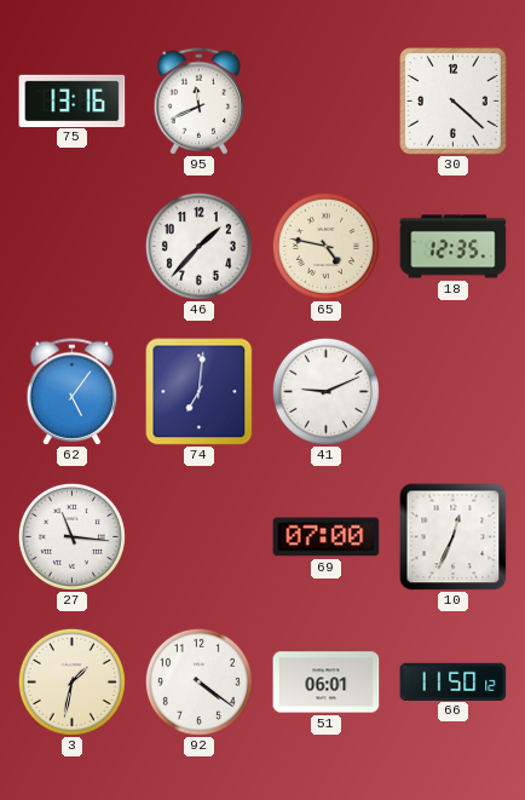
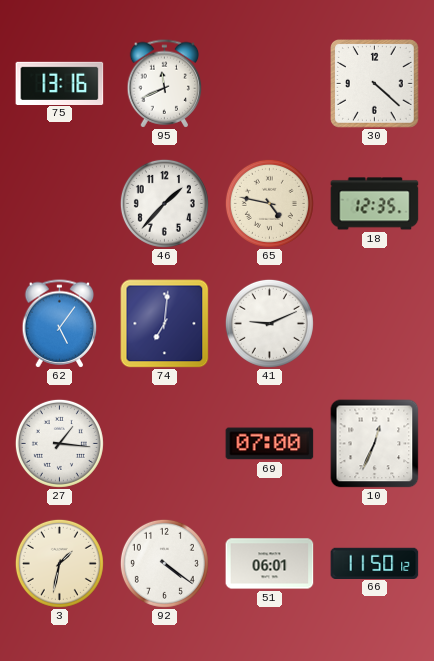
27: 11:16 -> 1:16 (59, 443)
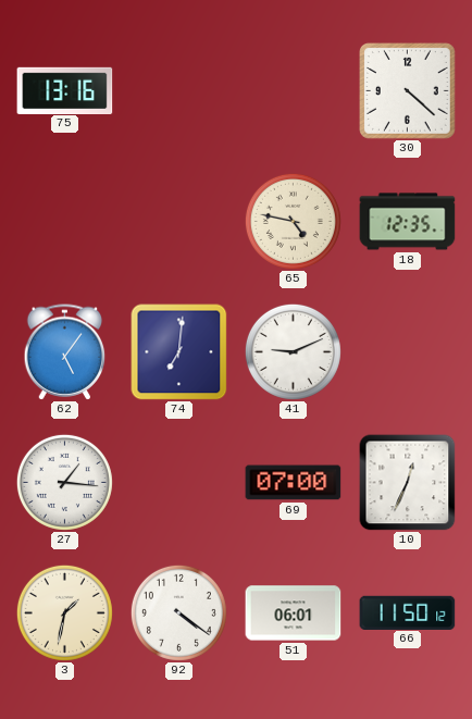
95: 11:41 -> none (165, 84)
46: 1:37 -> none (164, 203)
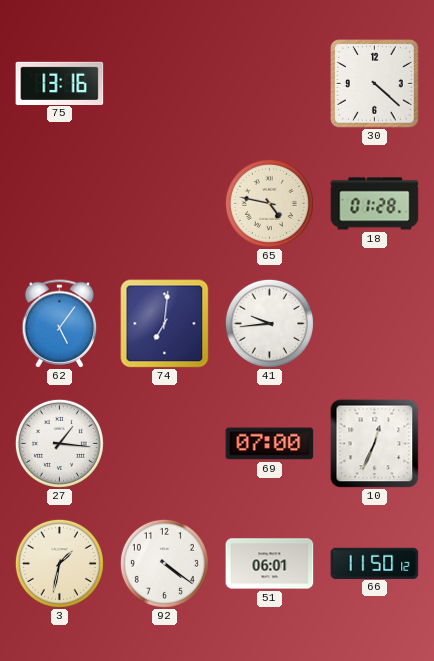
18: 12:35 -> 01:28 (375, 204)
41: 9:11 -> 9:44 (269, 323)
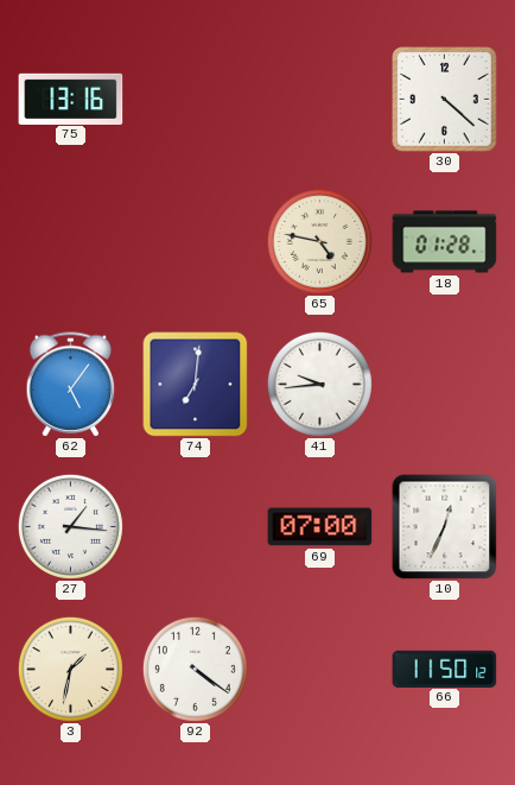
51: 06:01 -> none (270, 564)
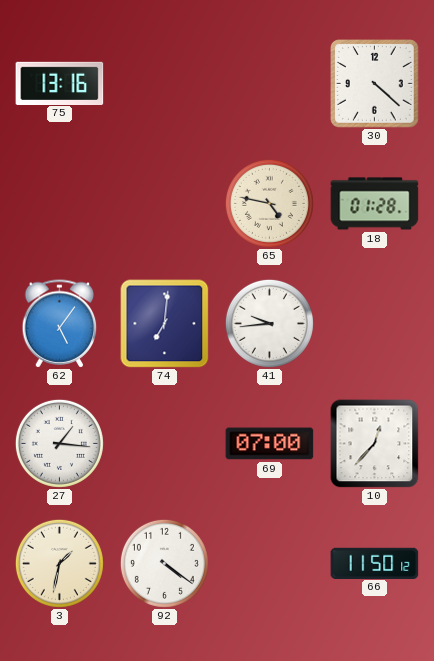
10: 12:34 -> 12:37 (375, 444)
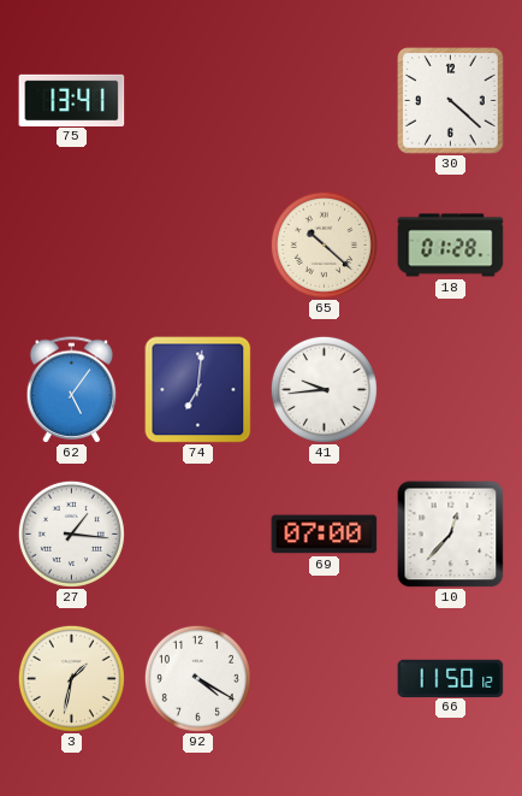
75: 13:16 -> 13:41 (72, 100)
65: 4:47 -> 10:22 (324, 244)
92: 4:21 -> 4:20 (197, 678)
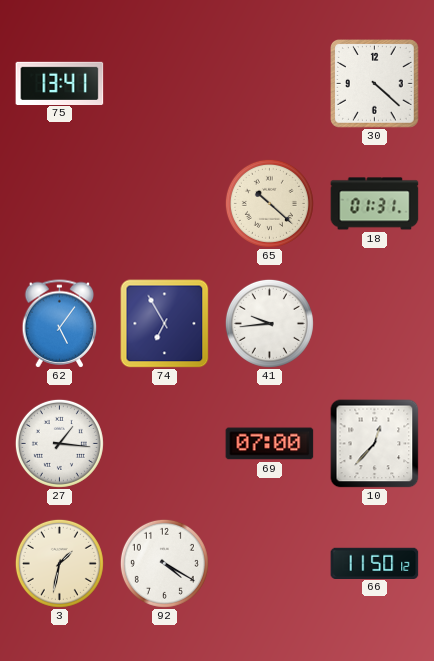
18: 01:28 -> 01:31 (375, 204)
74: 7:01 -> 6:55 (165, 324)
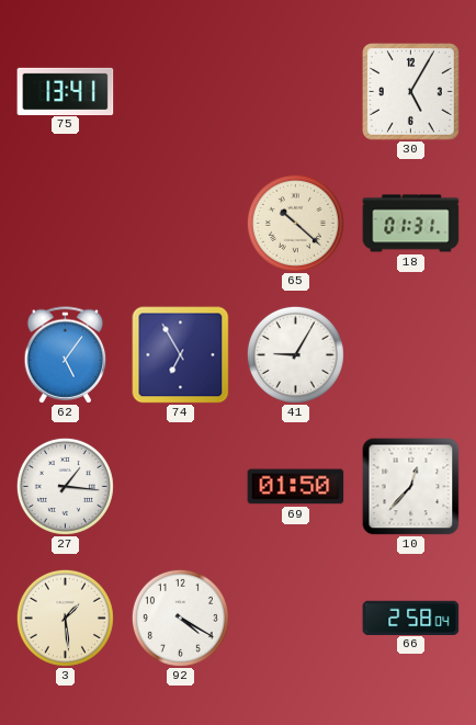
30: 4:22 -> 5:05 (411, 92)
41: 9:44 -> 9:05 (295, 354)
69: 07:00 -> 01:50 (296, 487)
3: 1:32 -> 1:29 (65, 618)
66: 11:50 -> 2:58 (411, 618)
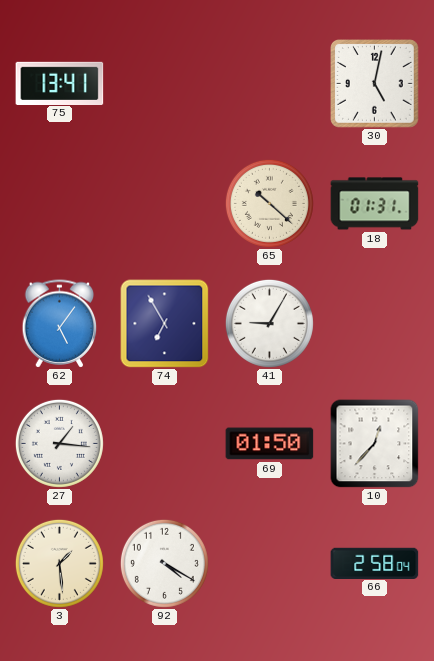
30: 5:05 -> 5:02 (375, 84)
